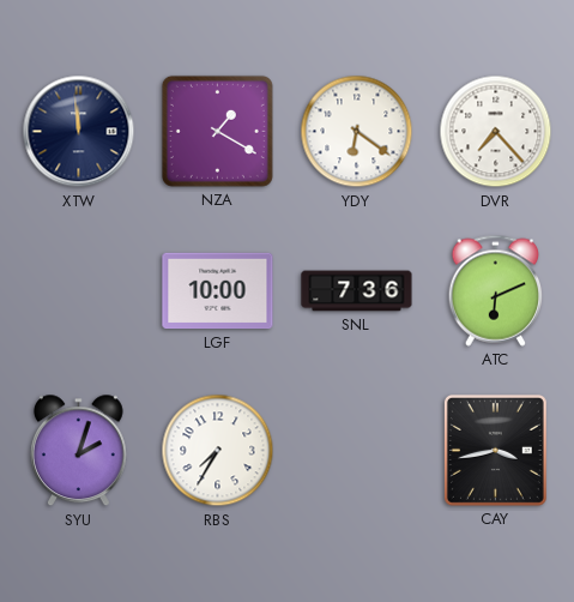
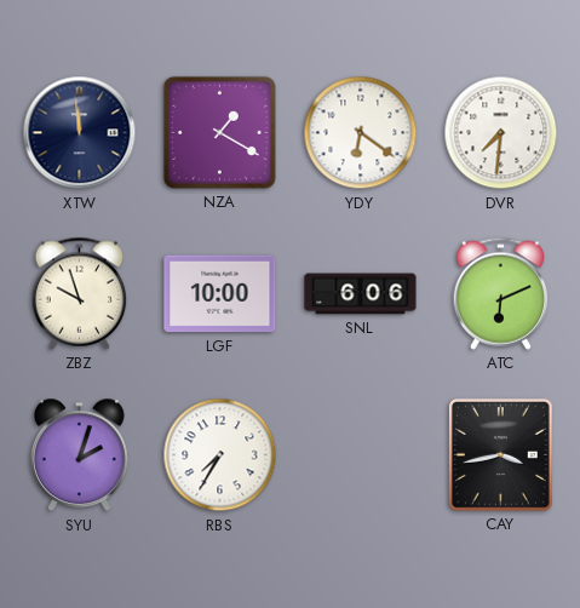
DVR: 7:23 -> 7:31 (501, 133)
ZBZ: none -> 9:57 (80, 293)
SNL: 7:36 -> 6:06 (361, 294)
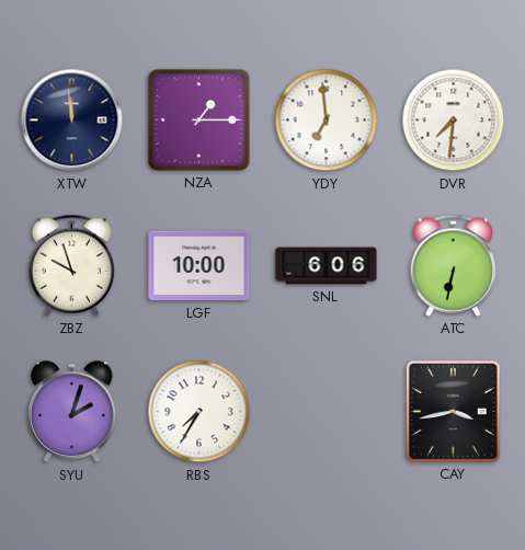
NZA: 1:20 -> 1:15 (198, 119)
YDY: 6:21 -> 6:59 (327, 121)
ATC: 6:11 -> 6:32 (454, 265)
